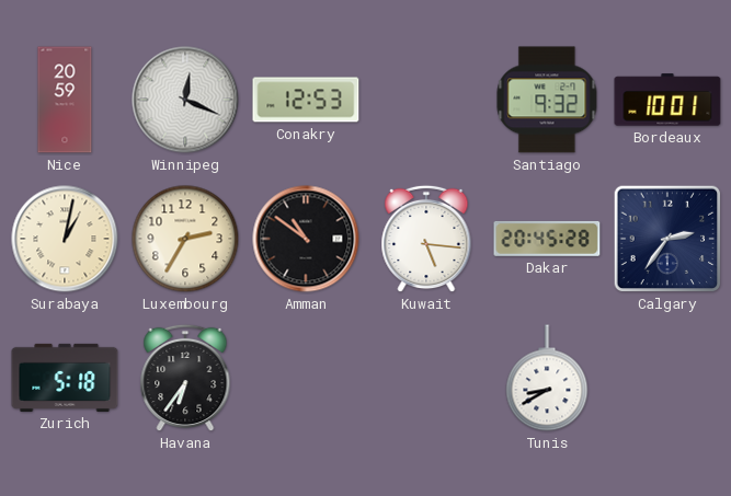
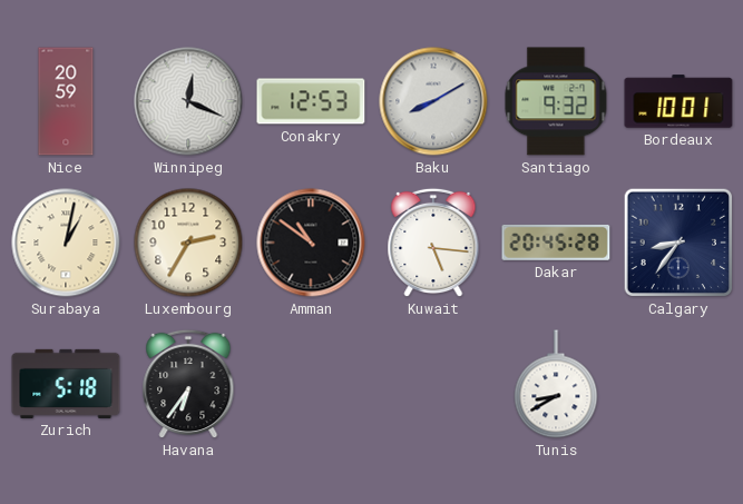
Baku: none -> 8:10 (433, 101)
Calgary: 2:36 -> 8:36 (678, 243)
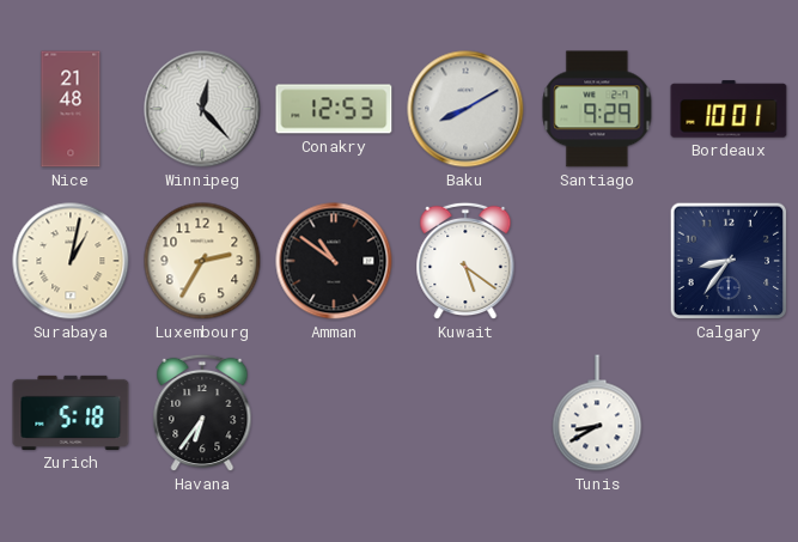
Nice: 20:59 -> 21:48 (71, 109)
Winnipeg: 12:19 -> 12:23 (202, 109)
Santiago: 9:32 -> 9:29 (597, 109)
Kuwait: 5:16 -> 5:21 (465, 261)
Dakar: 20:45 -> none (556, 243)
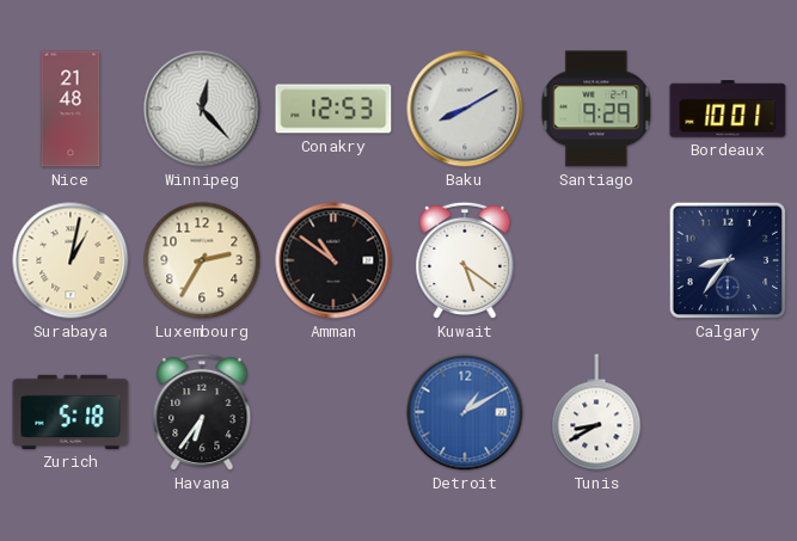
Detroit: none -> 1:10 (465, 412)
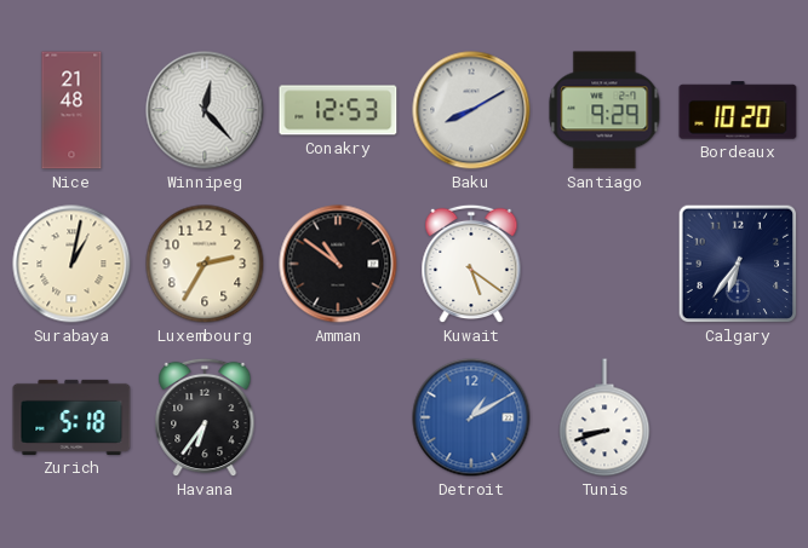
Bordeaux: 10:01 -> 10:20 (738, 110)
Calgary: 8:36 -> 6:36 (738, 264)
Tunis: 8:40 -> 8:42 (604, 417)
